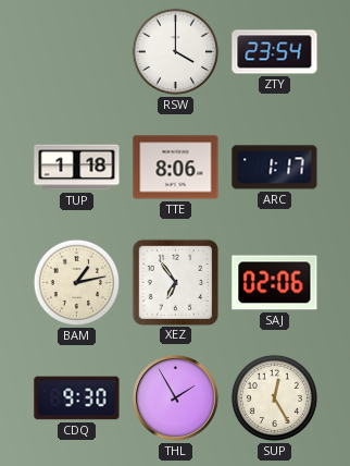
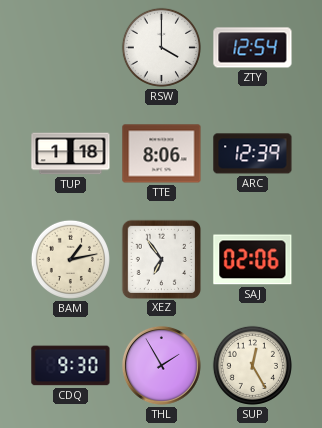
ZTY: 23:54 -> 12:54 (253, 48)
ARC: 1:17 -> 12:39 (253, 154)
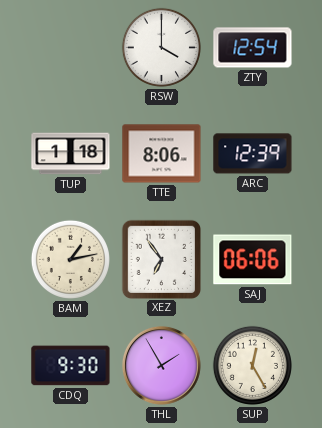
SAJ: 02:06 -> 06:06 (253, 260)
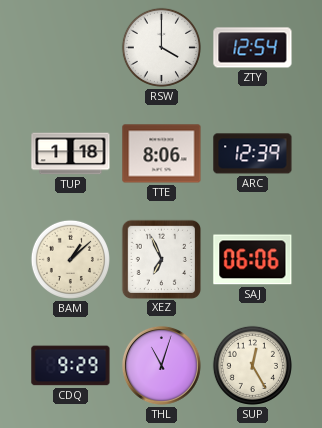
BAM: 1:13 -> 1:08 (70, 259)
XEZ: 6:54 -> 6:56 (161, 259)
CDQ: 9:30 -> 9:29 (71, 366)
THL: 1:55 -> 11:03 (162, 366)
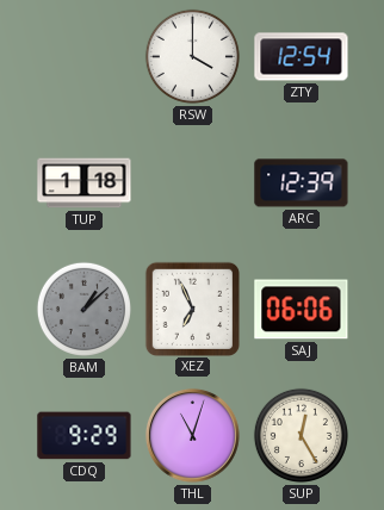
TTE: 8:06 -> none (162, 154)
BAM dial: cream -> grey (83, 309)
